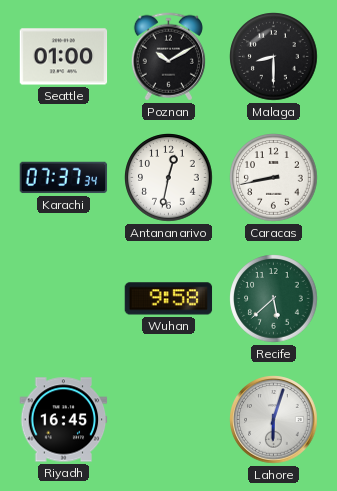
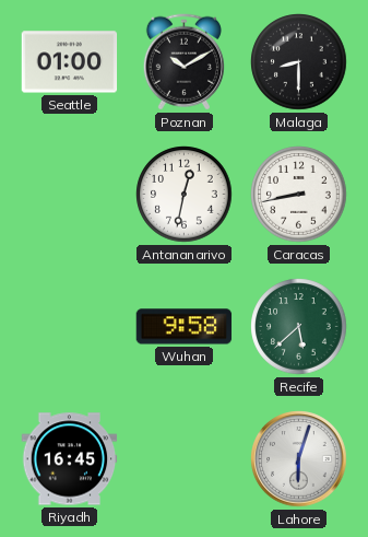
Karachi: 07:37 -> none (64, 178)
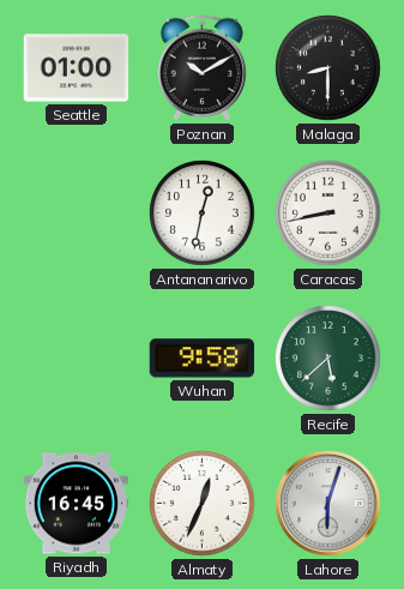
Almaty: none -> 12:34 (203, 504)
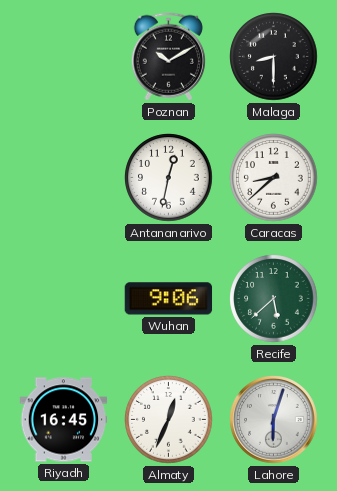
Seattle: 01:00 -> none (77, 68)
Caracas: 8:43 -> 8:38 (274, 178)
Wuhan: 9:58 -> 9:06 (169, 299)
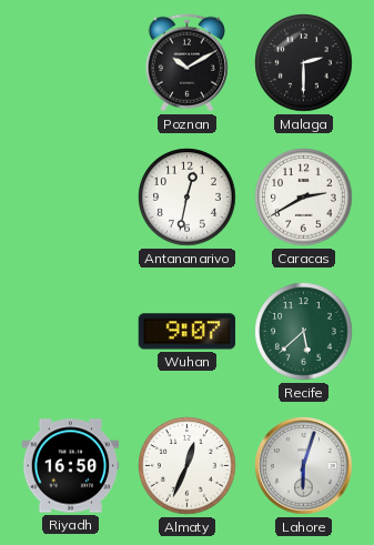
Malaga: 8:30 -> 2:30 (304, 63)
Caracas: 8:38 -> 2:40 (304, 198)
Wuhan: 9:06 -> 9:07 (188, 332)
Riyadh: 16:45 -> 16:50 (71, 466)
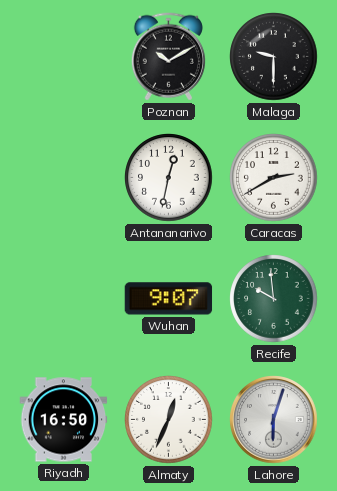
Malaga: 2:30 -> 9:30 (274, 57)
Recife: 5:38 -> 9:59 (274, 299)
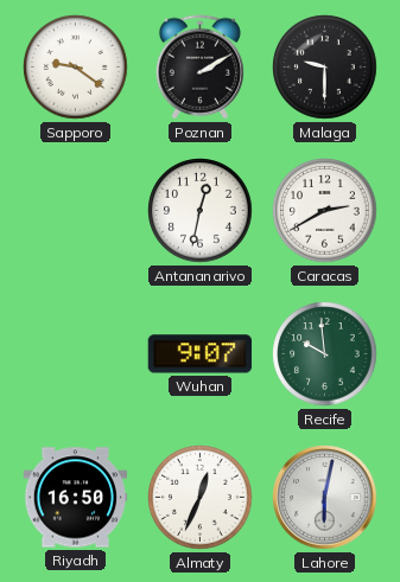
Sapporo: none -> 9:21 (76, 68)
Poznan: 10:10 -> 2:10 (199, 68)
Lahore: 6:03 -> 6:02 (325, 498)
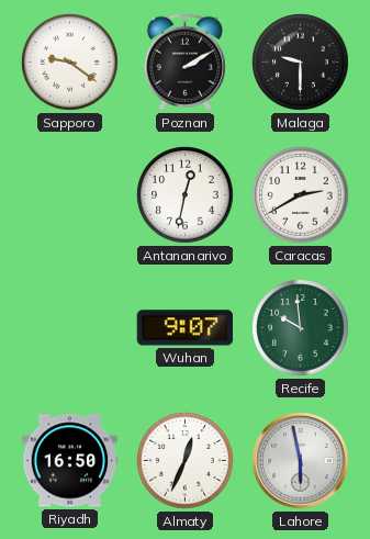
Lahore: 6:02 -> 5:58 (301, 461)
